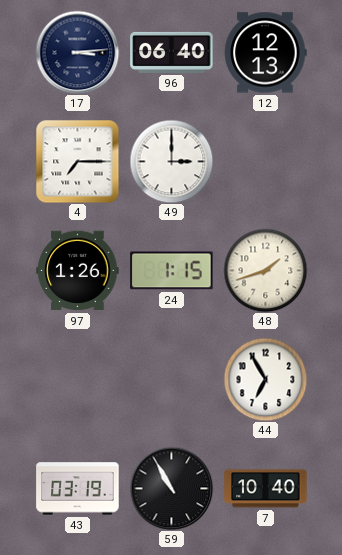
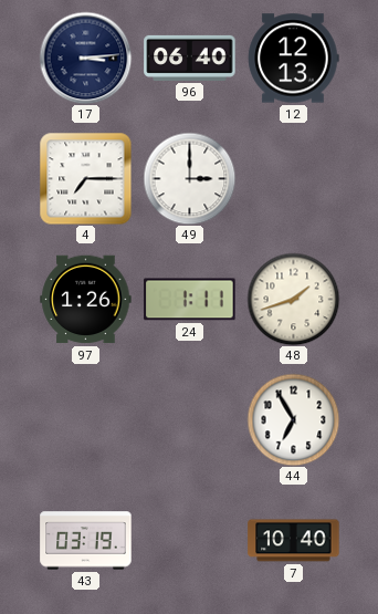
24: 1:15 -> 1:11 (190, 300)
59: 10:55 -> none (171, 488)
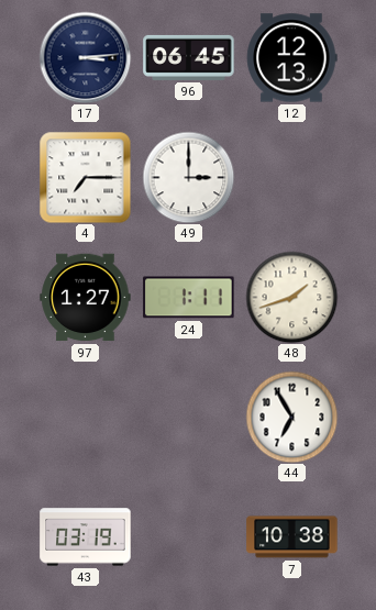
96: 06:40 -> 06:45 (189, 57)
97: 1:26 -> 1:27 (86, 298)
7: 10:40 -> 10:38 (292, 537)
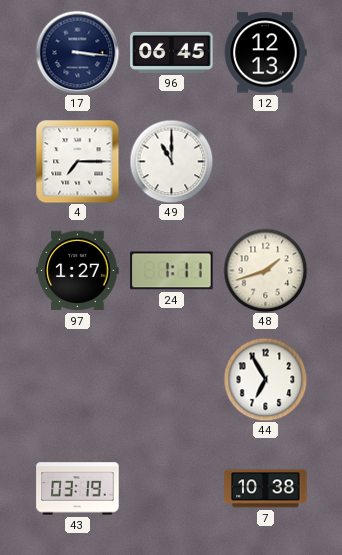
17: 3:14 -> 3:16 (77, 52)
49: 3:00 -> 11:00 (171, 161)
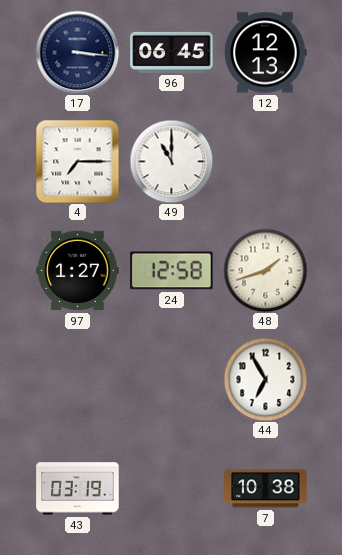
24: 1:11 -> 12:58 (172, 271)
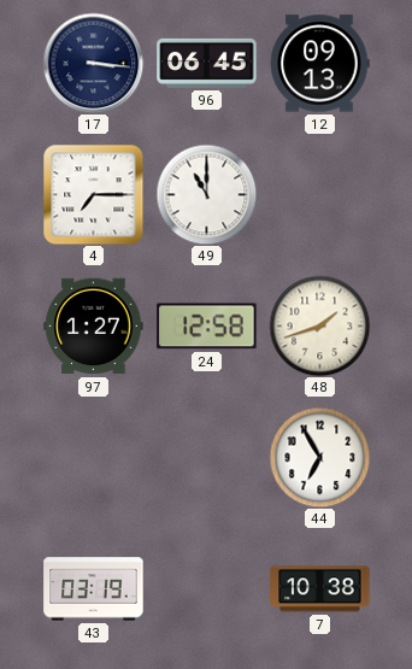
12: 12:13 -> 09:13 (319, 64)
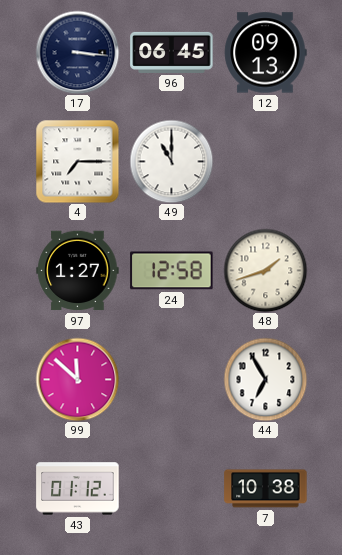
99: none -> 11:52 (77, 379)
43: 03:19 -> 01:12 (78, 489)
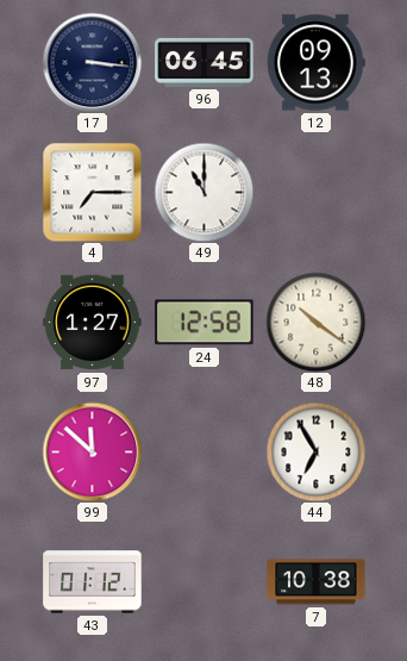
48: 1:42 -> 10:21 (315, 322)
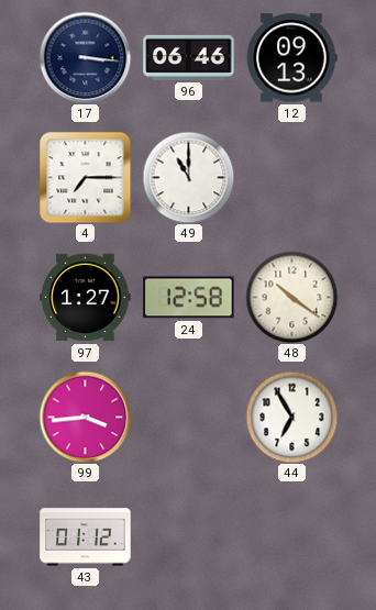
96: 06:45 -> 06:46 (189, 57)
99: 11:52 -> 3:44 (85, 417)
7: 10:38 -> none (317, 582)
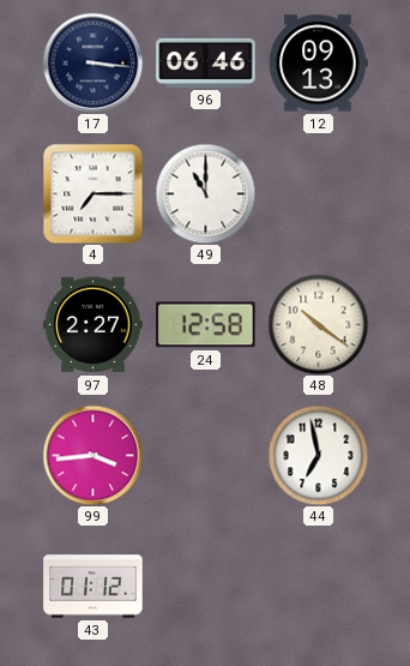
97: 1:27 -> 2:27 (94, 325)
44: 6:55 -> 6:58 (318, 455)
